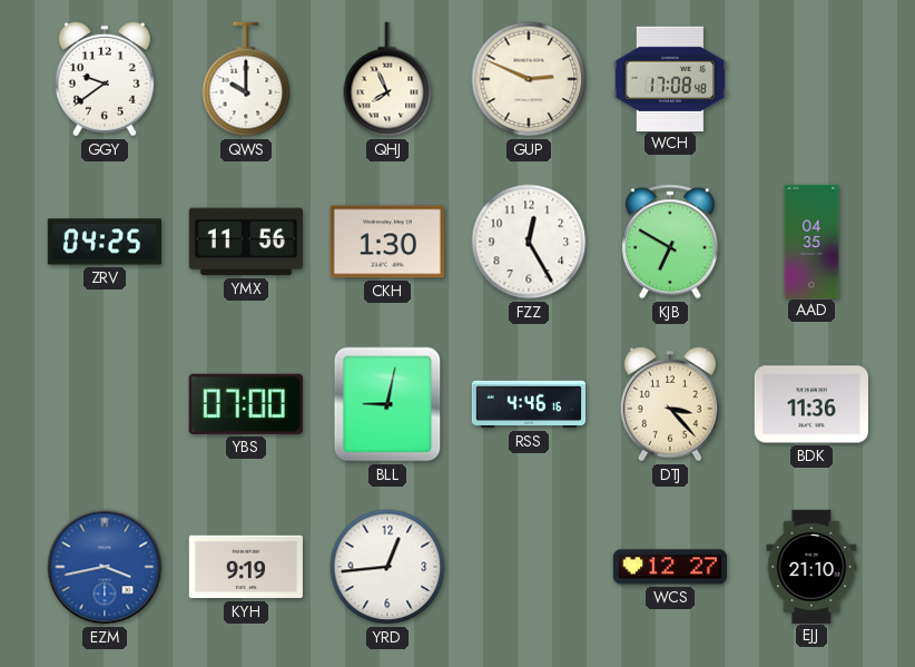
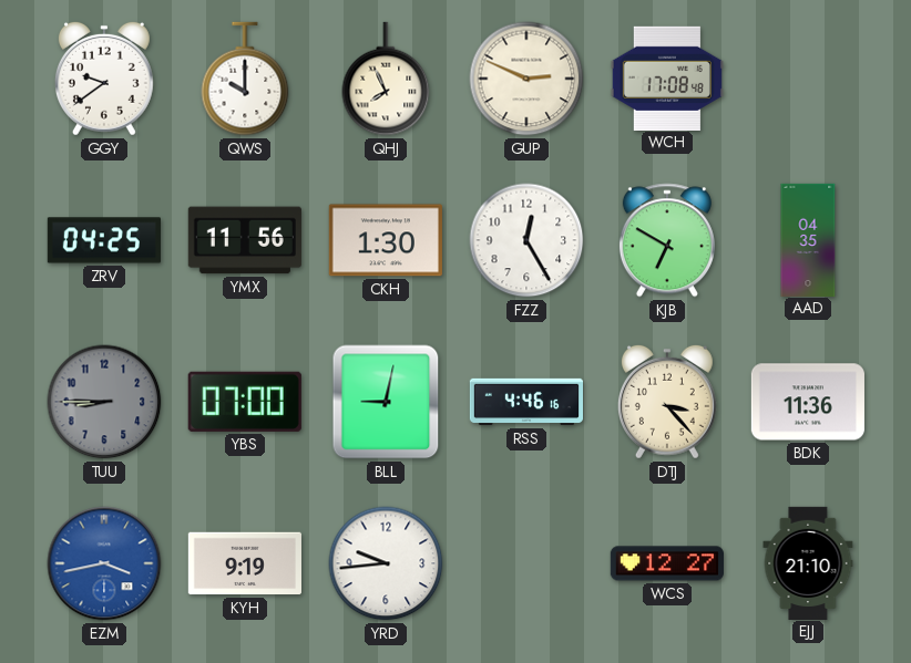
TUU: none -> 8:45 (104, 402)
YRD: 12:44 -> 9:44 (386, 563)
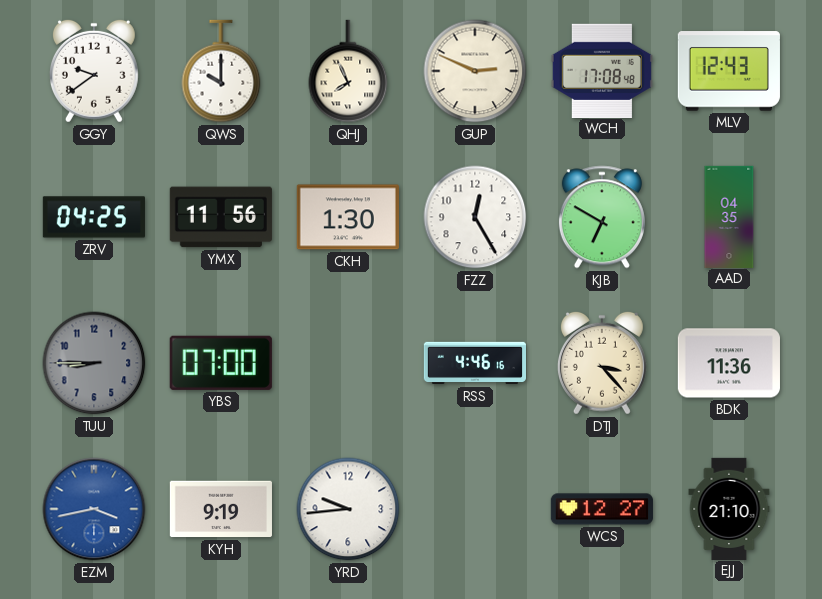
MLV: none -> 12:43 (729, 71)
BLL: 9:02 -> none (386, 402)
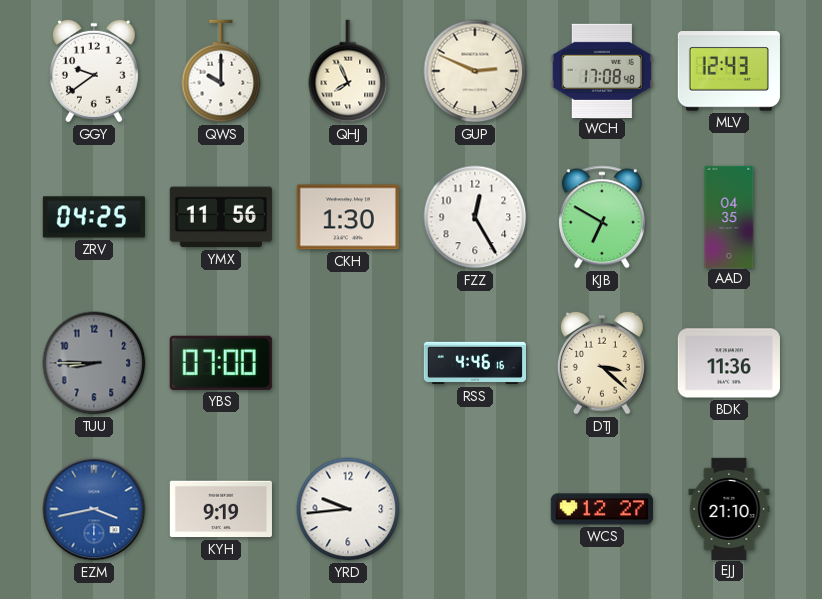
DTJ: 3:23 -> 3:22 (602, 363)
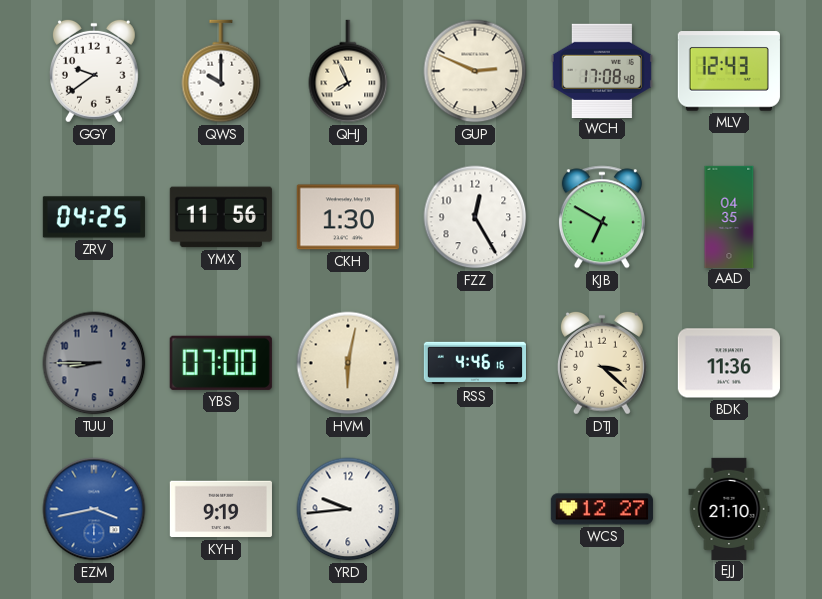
HVM: none -> 6:02 (348, 363)
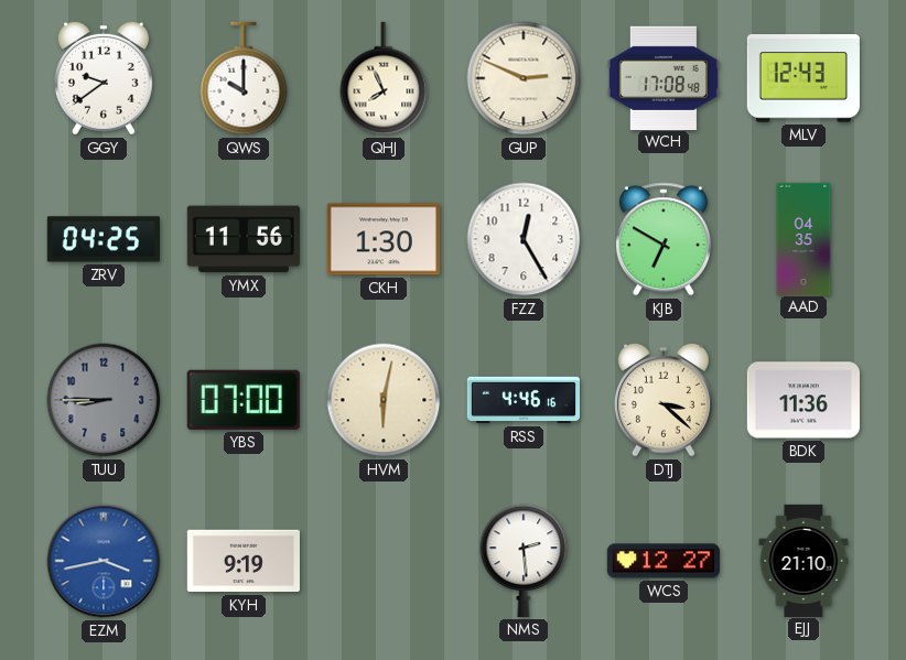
YRD: 9:44 -> none (348, 509)
NMS: none -> 2:29 (524, 561)
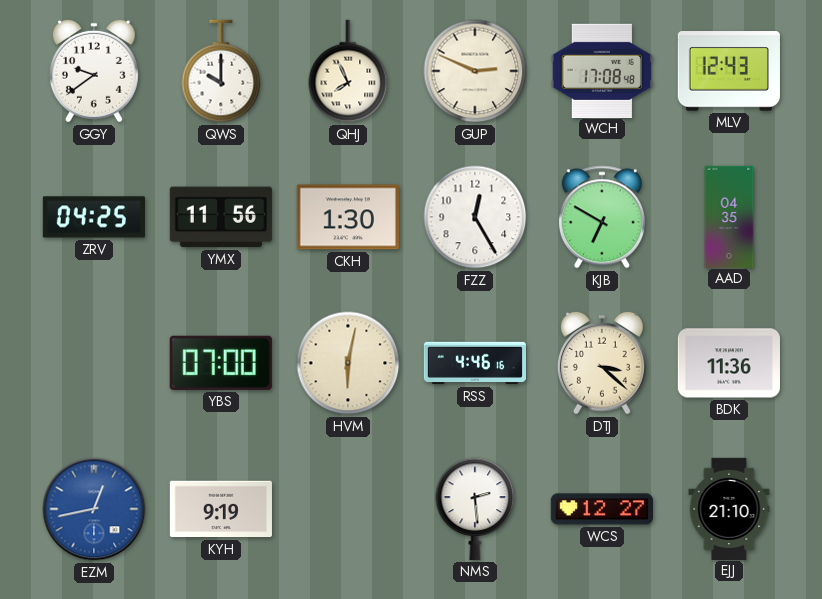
TUU: 8:45 -> none (104, 400)
EZM: 3:43 -> 12:43 (94, 509)
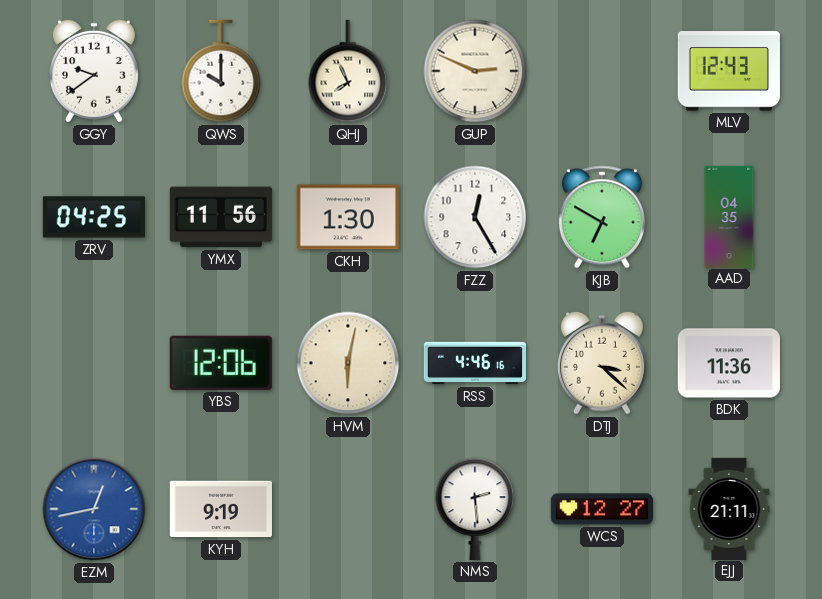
WCH: 17:08 -> none (602, 70)
YBS: 07:00 -> 12:06 (221, 363)
EJJ: 21:10 -> 21:11 (729, 508)
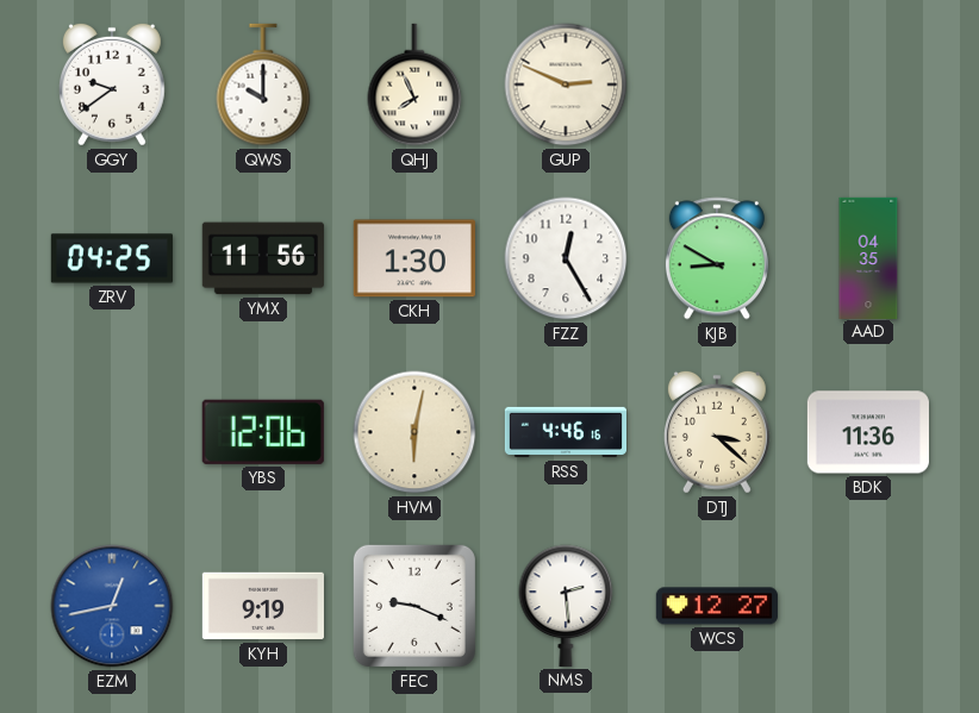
MLV: 12:43 -> none (729, 71)
KJB: 6:50 -> 8:50 (717, 258)
FEC: none -> 9:19 (414, 606)
EJJ: 21:11 -> none (729, 508)
